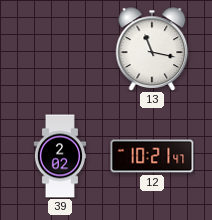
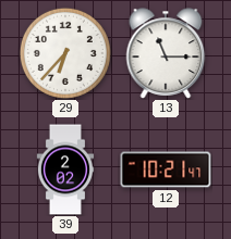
29: none -> 6:37 (65, 53)
13: 11:17 -> 11:15 (166, 53)
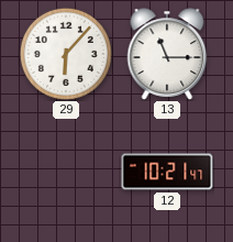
29: 6:37 -> 6:07 (66, 54)
39: 2:02 -> none (64, 169)
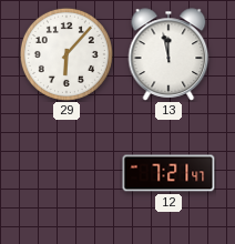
13: 11:15 -> 11:58 (168, 54)
12: 10:21 -> 7:21 (168, 173)
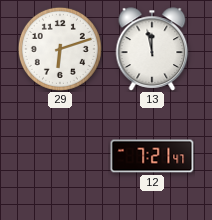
29: 6:07 -> 6:12 (60, 49)
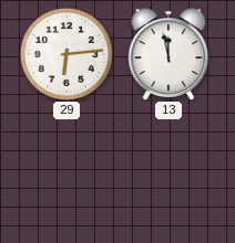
29: 6:12 -> 6:14 (67, 54)
12: 7:21 -> none (152, 156)
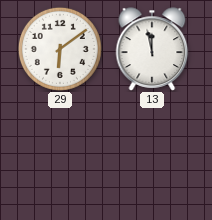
29: 6:14 -> 6:09 (60, 49)
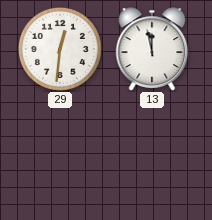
29: 6:09 -> 12:31 (60, 49)
